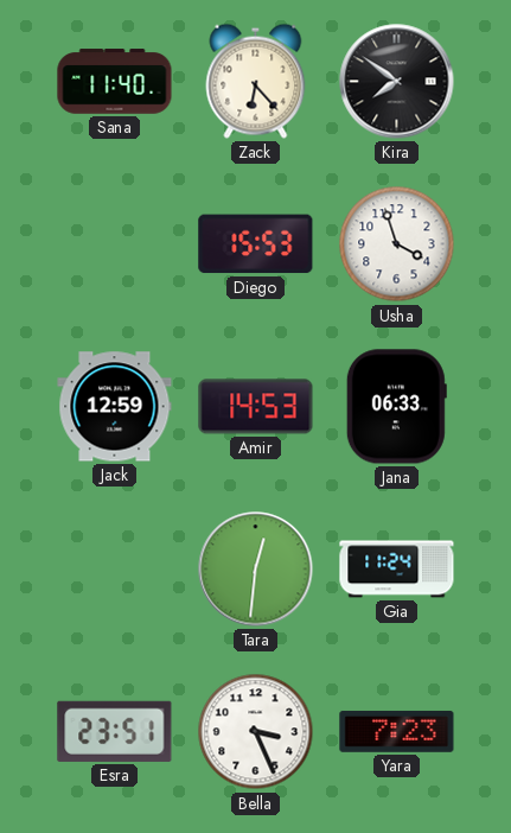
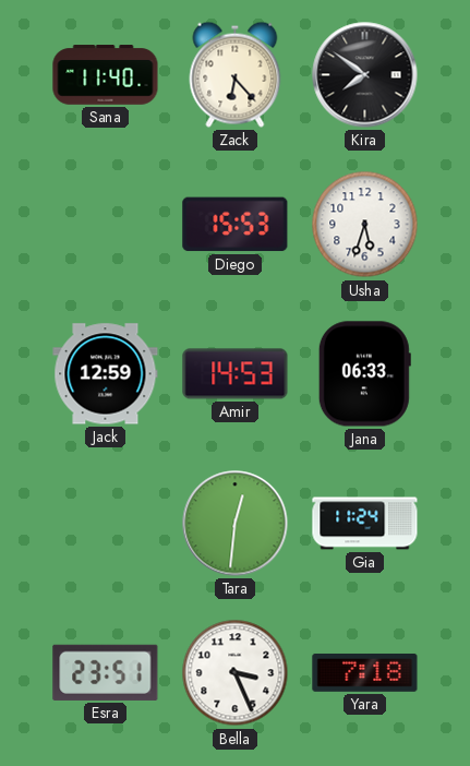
Usha: 3:57 -> 5:33 (365, 225)
Yara: 7:23 -> 7:18 (365, 672)
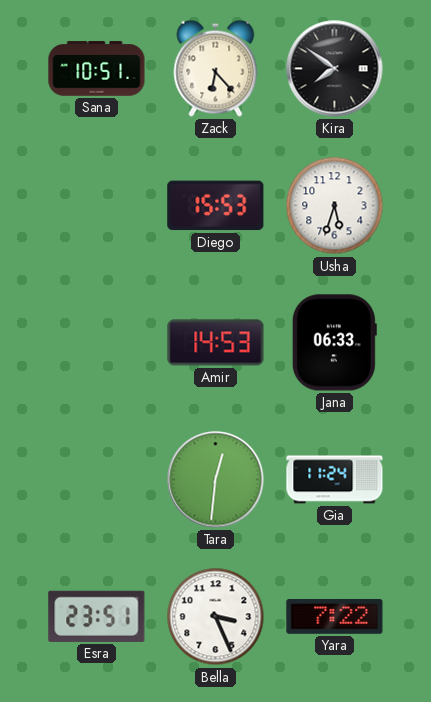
Sana: 11:40 -> 10:51 (97, 69)
Jack: 12:59 -> none (106, 374)
Yara: 7:18 -> 7:22 (335, 616)
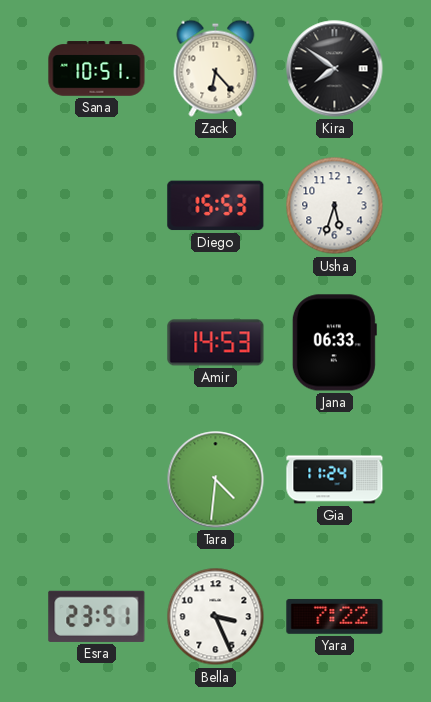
Tara: 12:31 -> 4:31 (216, 480)
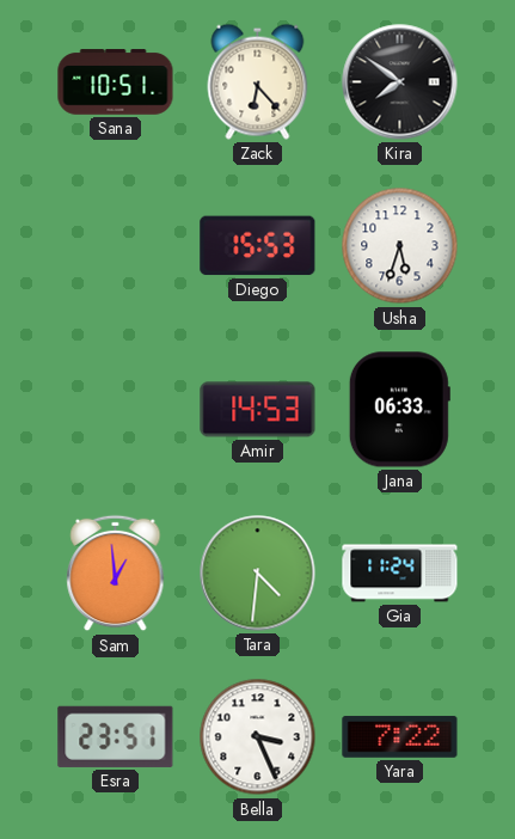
Sam: none -> 12:59 (116, 574)
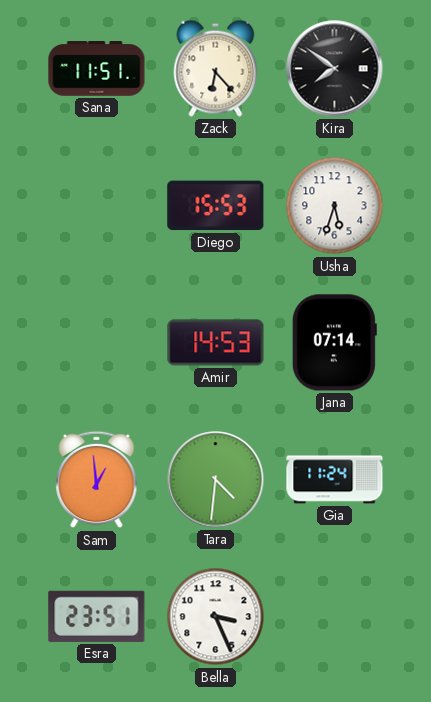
Sana: 10:51 -> 11:51 (97, 69)
Jana: 06:33 -> 07:14 (334, 343)
Yara: 7:22 -> none (400, 736)
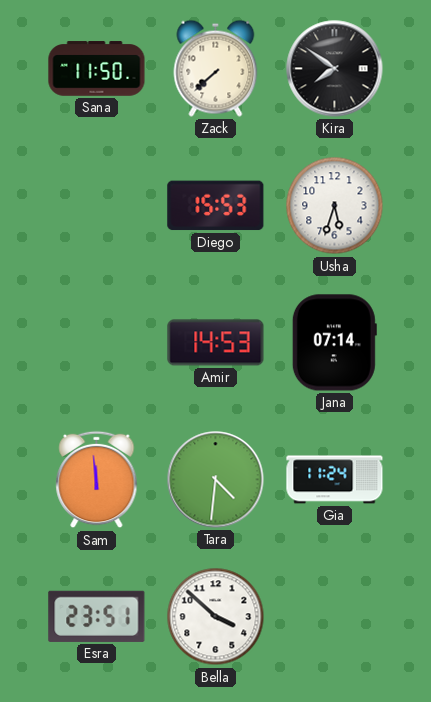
Sana: 11:51 -> 11:50 (97, 69)
Zack: 6:23 -> 7:38 (216, 68)
Sam: 12:59 -> 11:59 (97, 480)
Bella: 3:26 -> 3:52 (216, 617)
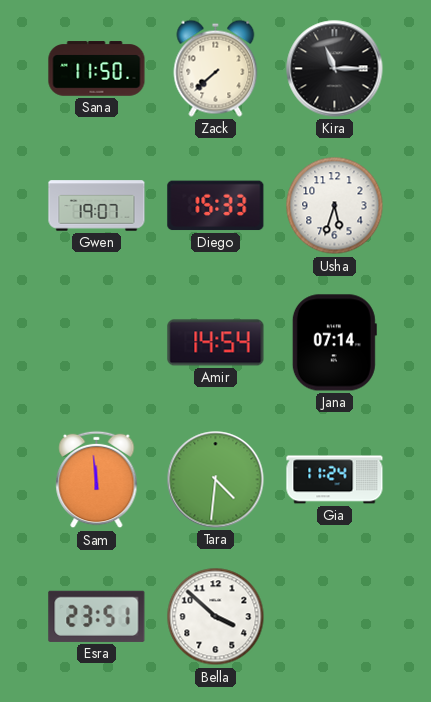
Kira: 7:51 -> 11:15 (335, 69)
Gwen: none -> 19:07 (97, 206)
Diego: 15:53 -> 15:33 (216, 206)
Amir: 14:53 -> 14:54 (216, 343)
